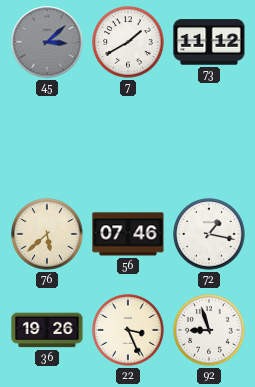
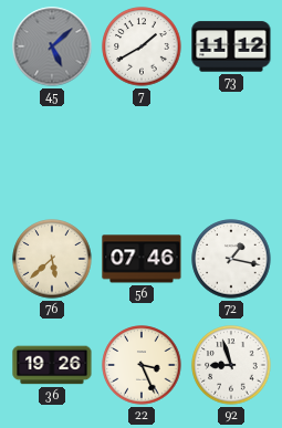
45: 3:08 -> 5:08 (52, 46)
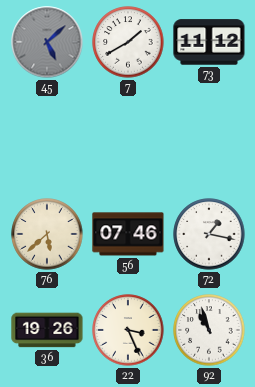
92: 8:57 -> 10:57 (209, 330)
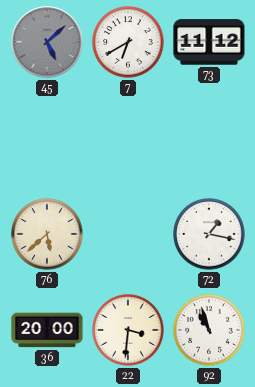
7: 1:40 -> 6:40 (128, 42)
56: 07:46 -> none (128, 234)
36: 19:26 -> 20:00 (47, 330)
22: 3:26 -> 3:31 (128, 330)
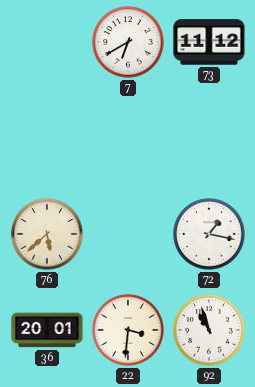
45: 5:08 -> none (47, 42)
36: 20:00 -> 20:01 (47, 330)
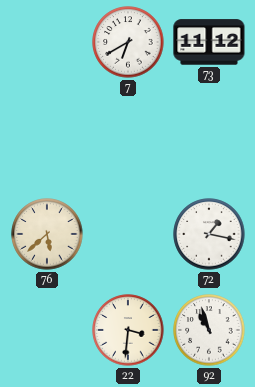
36: 20:01 -> none (47, 330)
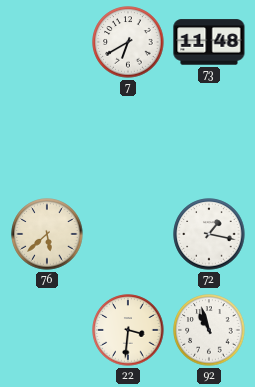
73: 11:12 -> 11:48 (209, 42)
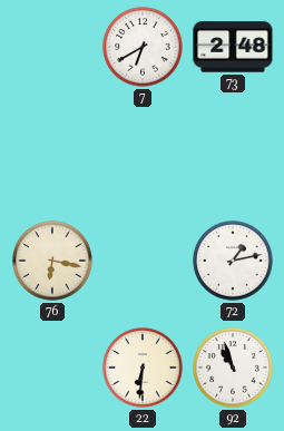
73: 11:48 -> 2:48 (233, 47)
76: 5:38 -> 6:17 (52, 261)
72: 1:17 -> 1:13 (233, 261)
22: 3:31 -> 6:31 (143, 368)
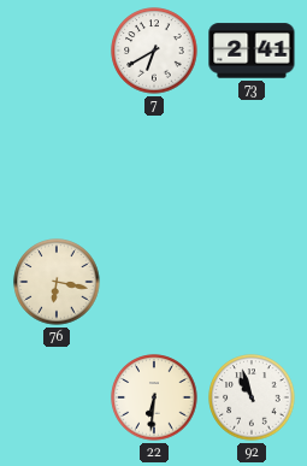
73: 2:48 -> 2:41 (252, 51)
72: 1:13 -> none (233, 261)
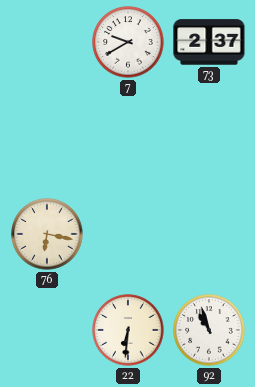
7: 6:40 -> 9:40 (128, 42)
73: 2:41 -> 2:37 (209, 42)
